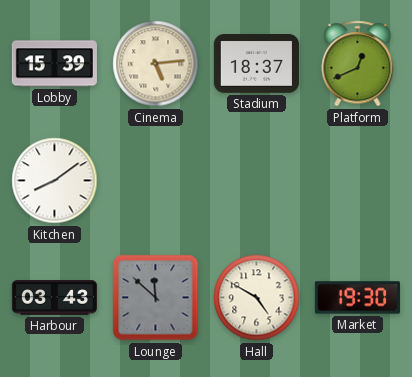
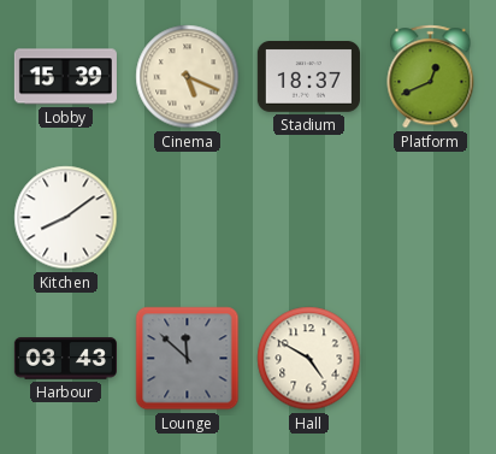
Cinema: 5:14 -> 5:19 (188, 77)
Market: 19:30 -> none (357, 298)
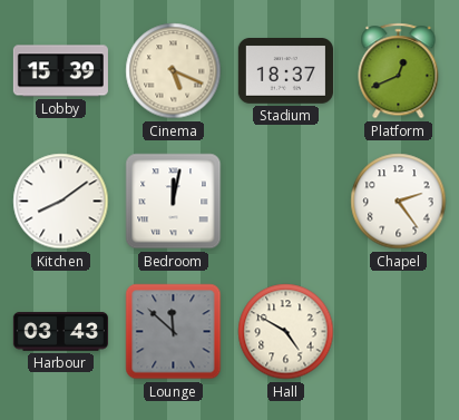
Bedroom: none -> 12:02 (174, 202)
Chapel: none -> 2:24 (399, 202)
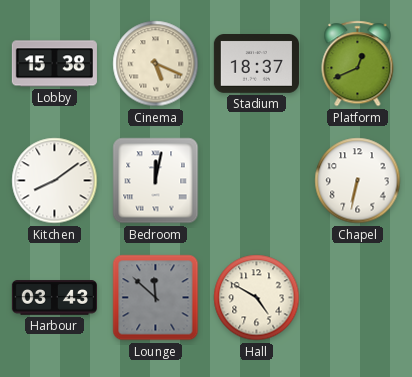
Lobby: 15:39 -> 15:38 (54, 64)
Chapel: 2:24 -> 6:32 (358, 181)
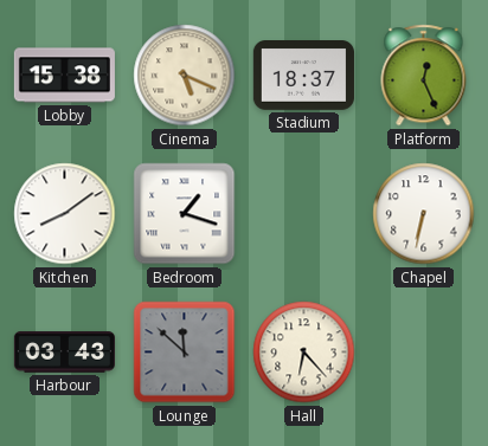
Platform: 12:41 -> 12:26 (424, 76)
Bedroom: 12:02 -> 1:18 (185, 214)
Hall: 4:50 -> 6:23 (304, 353)
